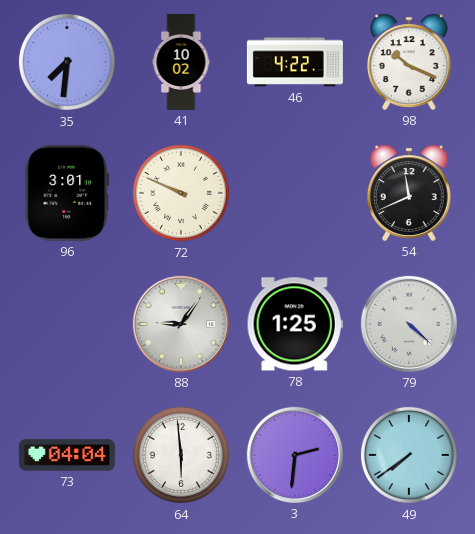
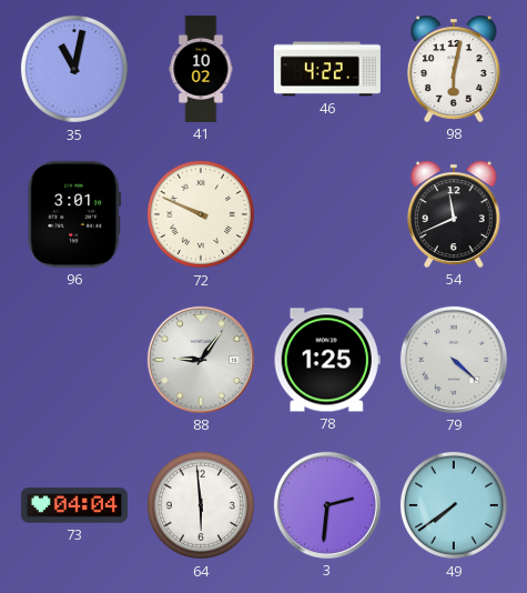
35: 7:31 -> 11:02 (74, 69)
98: 10:19 -> 6:02 (454, 69)
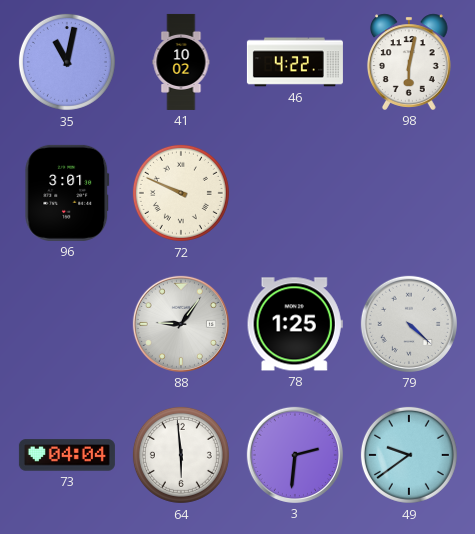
54: 11:41 -> none (454, 214)
49: 7:39 -> 9:39 (409, 455)
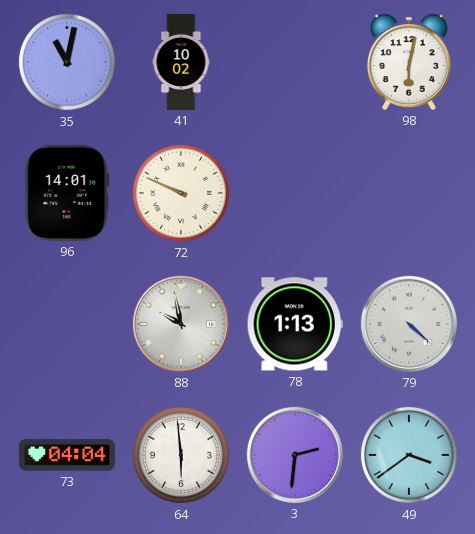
46: 4:22 -> none (295, 62)
96: 3:01 -> 14:01 (67, 193)
88: 9:06 -> 9:58 (181, 324)
78: 1:25 -> 1:13 (295, 324)
49: 9:39 -> 3:39 (409, 455)
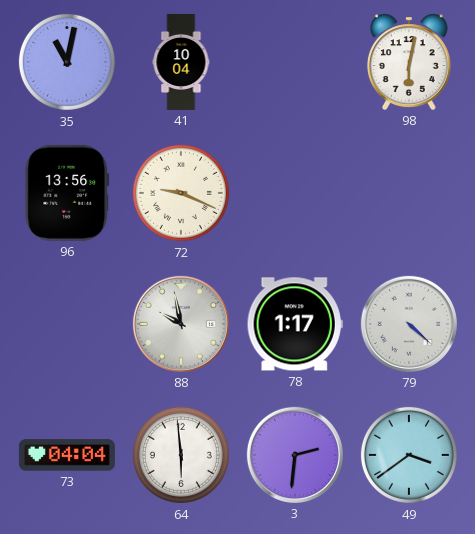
41: 10:02 -> 10:04 (181, 62)
96: 14:01 -> 13:56 (67, 193)
72: 9:49 -> 9:19 (181, 193)
78: 1:13 -> 1:17 (295, 324)
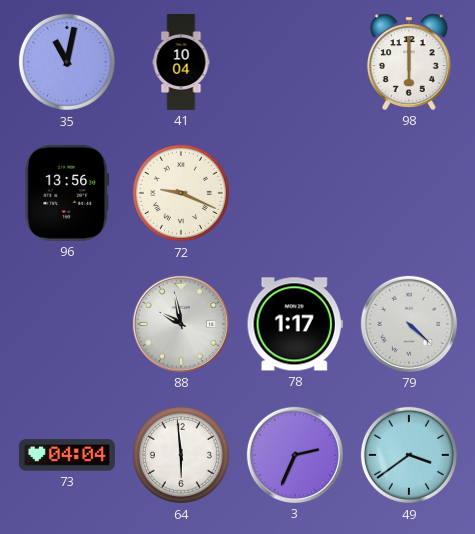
98: 6:02 -> 6:00 (409, 62)
3: 2:31 -> 2:34 (295, 455)
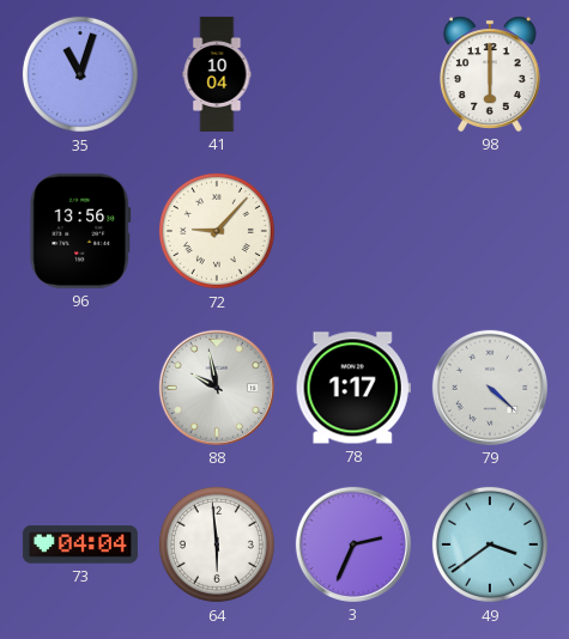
35: 11:02 -> 11:03 (80, 74)
72: 9:19 -> 9:07 (217, 231)
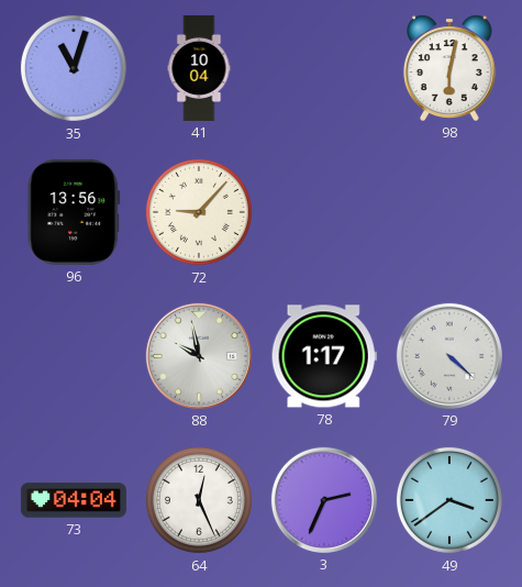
98: 6:00 -> 6:02 (449, 68)
64: 5:59 -> 12:26 (199, 500)
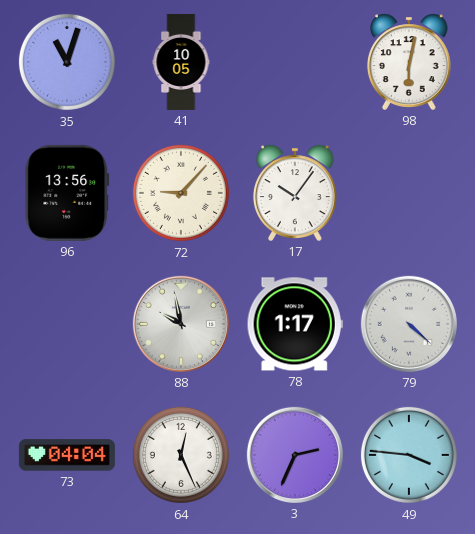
41: 10:04 -> 10:05 (181, 62)
17: none -> 10:06 (295, 193)
49: 3:39 -> 3:46 (409, 455)
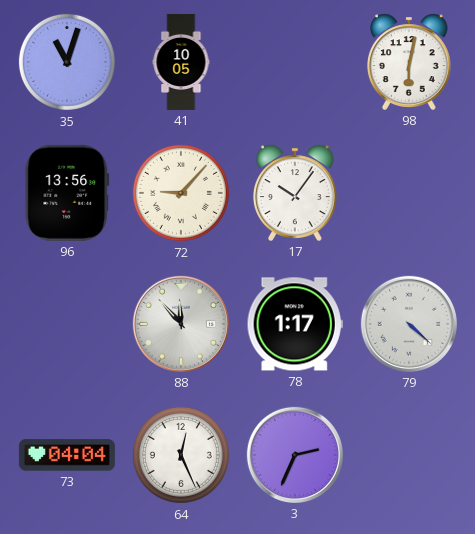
88: 9:58 -> 11:53 (181, 324)
49: 3:46 -> none (409, 455)
